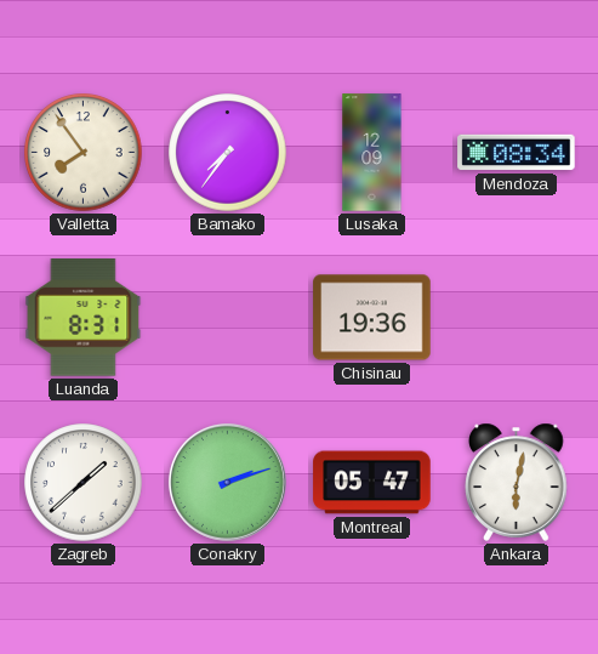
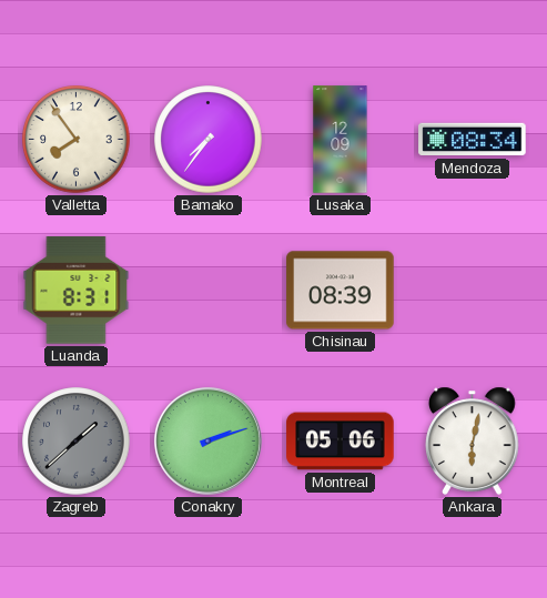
Chisinau: 19:36 -> 08:39 (341, 291)
Zagreb dial: white -> grey (77, 442)
Montreal: 05:47 -> 05:06 (341, 442)
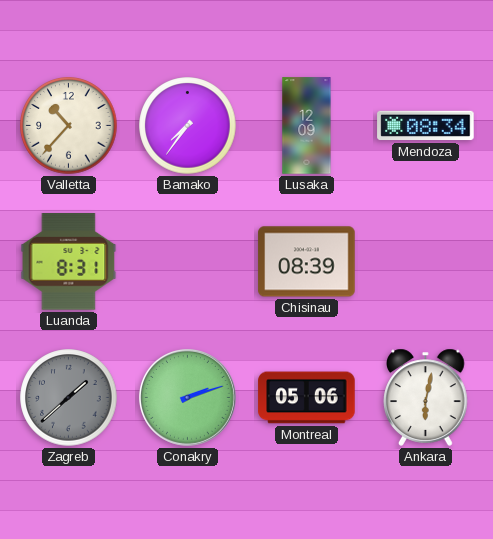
Valletta: 7:54 -> 10:37 (69, 126)
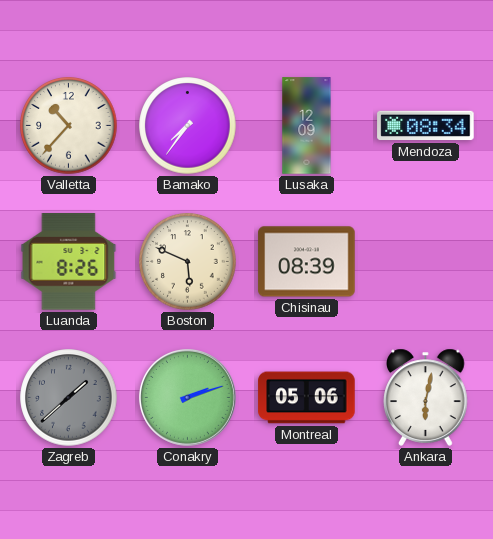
Luanda: 8:31 -> 8:26 (69, 262)
Boston: none -> 5:49 (188, 262)
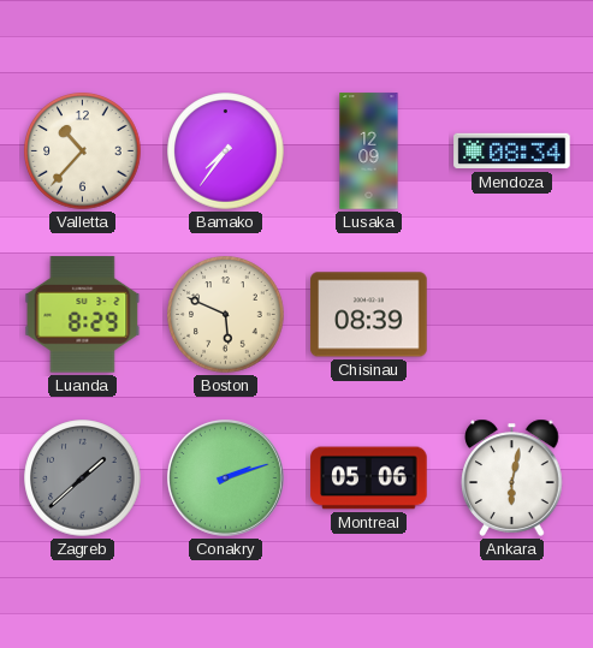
Luanda: 8:26 -> 8:29 (83, 315)
